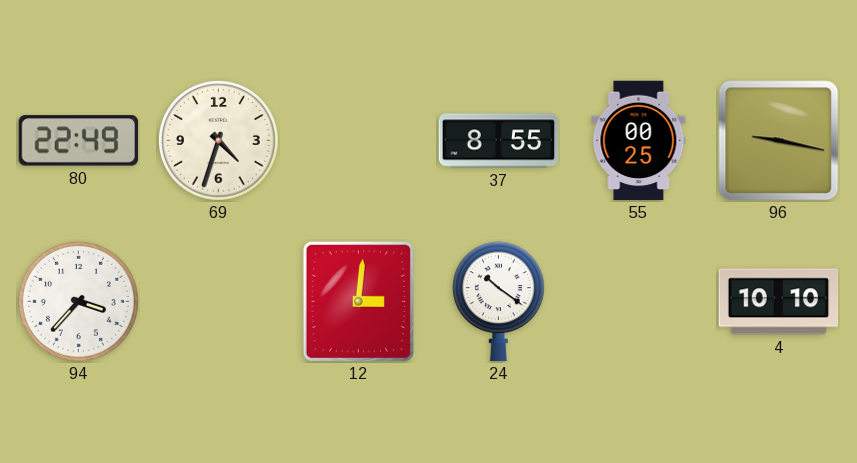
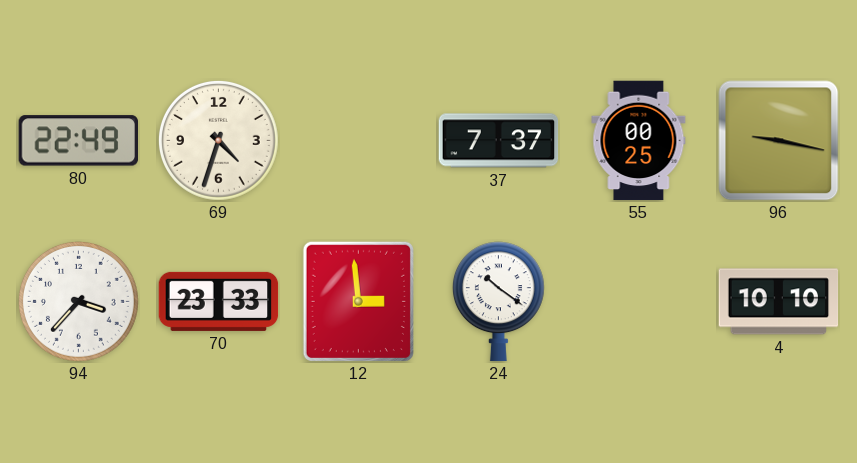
37: 8:55 -> 7:37 (499, 141)
70: none -> 23:33 (219, 301)
12: 3:01 -> 2:59 (358, 301)
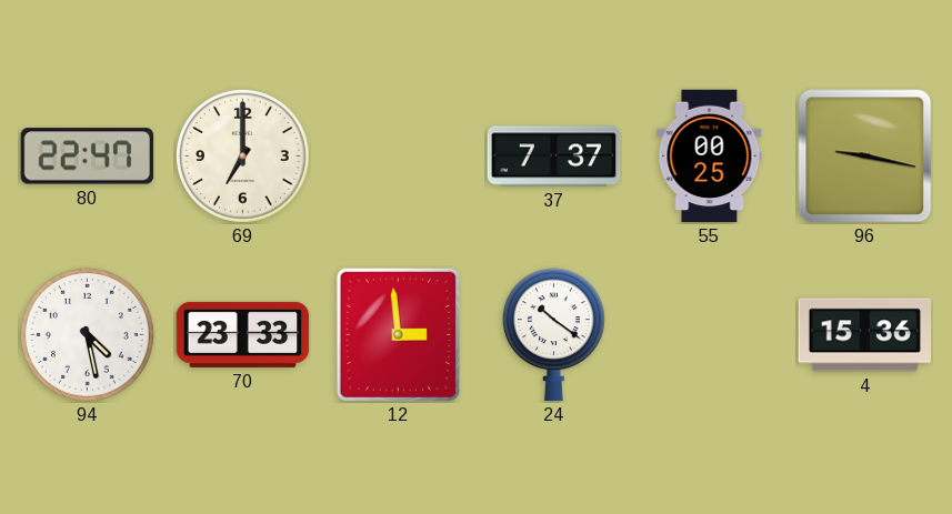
80: 22:49 -> 22:47 (87, 157)
69: 4:33 -> 7:00 (242, 155)
94: 3:37 -> 4:28 (87, 334)
4: 10:10 -> 15:36 (865, 335)
